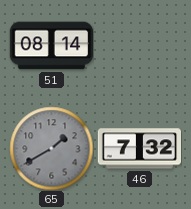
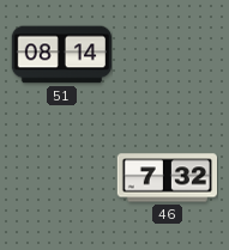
65: 1:40 -> none (51, 148)
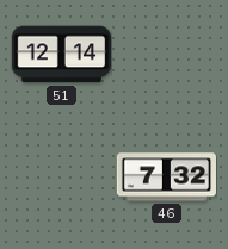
51: 08:14 -> 12:14 (61, 55)
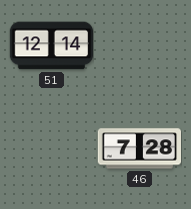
46: 7:32 -> 7:28 (139, 149)
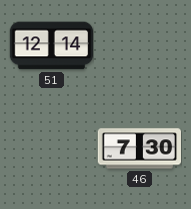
46: 7:28 -> 7:30 (139, 149)
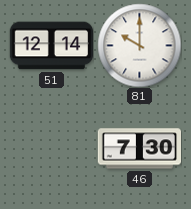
81: none -> 10:00 (139, 45)
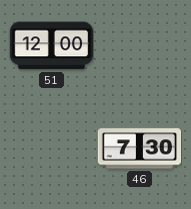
51: 12:14 -> 12:00 (51, 46)
81: 10:00 -> none (139, 45)
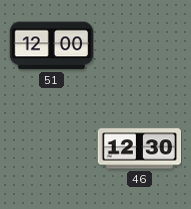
46: 7:30 -> 12:30 (139, 149)
